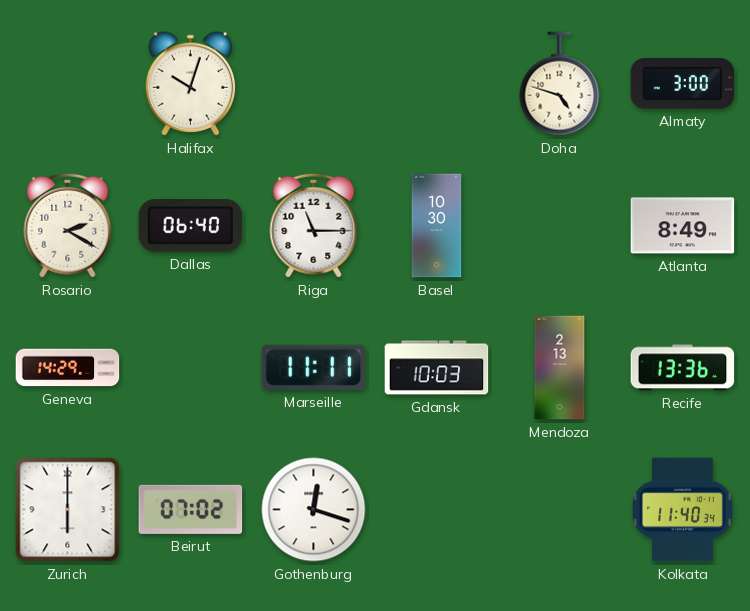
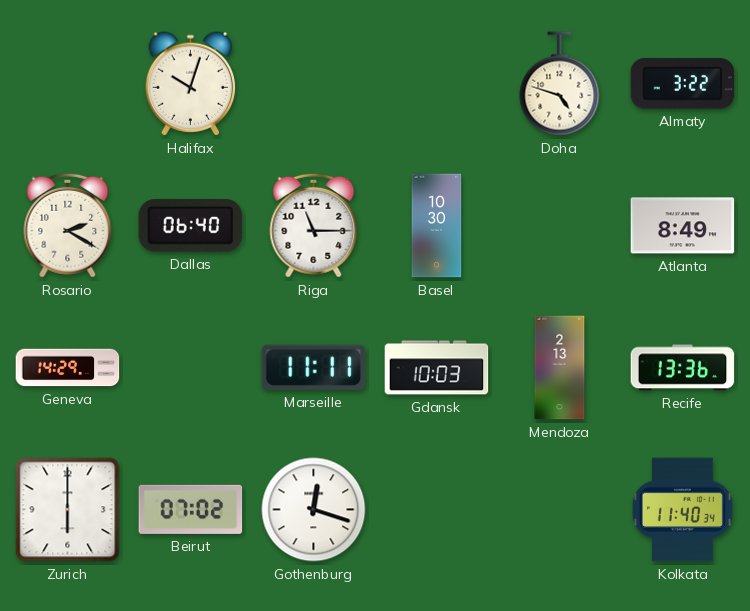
Almaty: 3:00 -> 3:22 (683, 84)
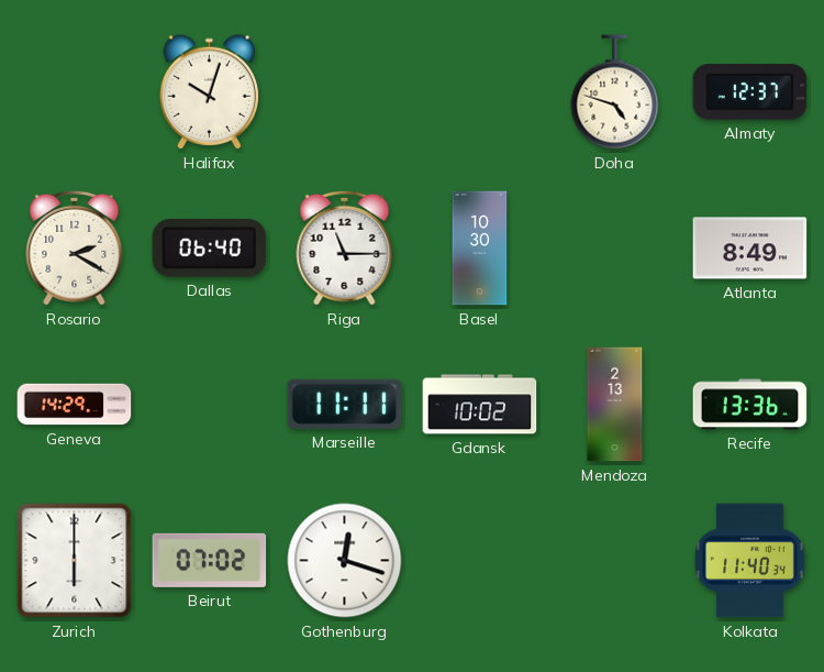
Almaty: 3:22 -> 12:37 (750, 92)
Gdansk: 10:03 -> 10:02 (480, 405)
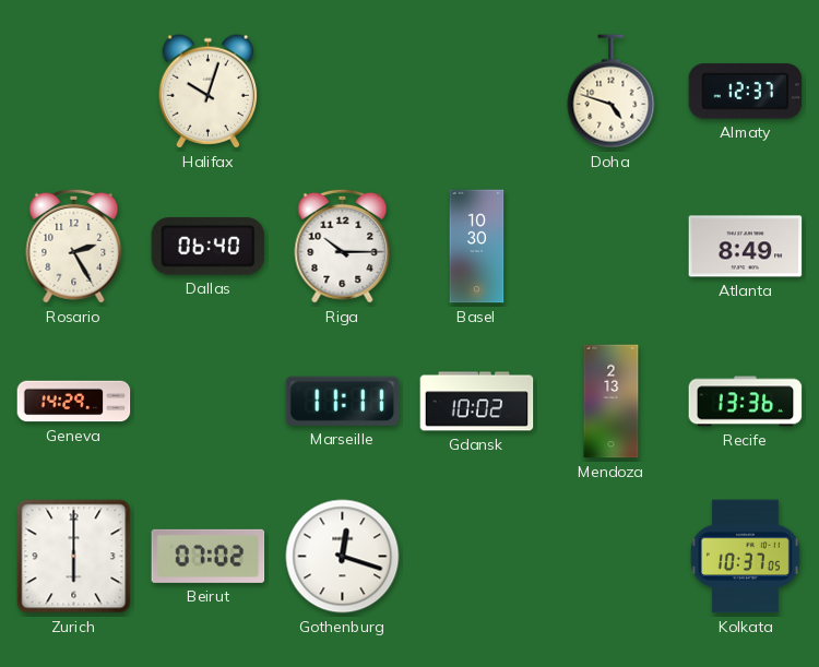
Rosario: 2:20 -> 2:25 (74, 246)
Riga: 11:15 -> 10:15 (343, 246)
Kolkata: 11:40 -> 10:37 (746, 557)
